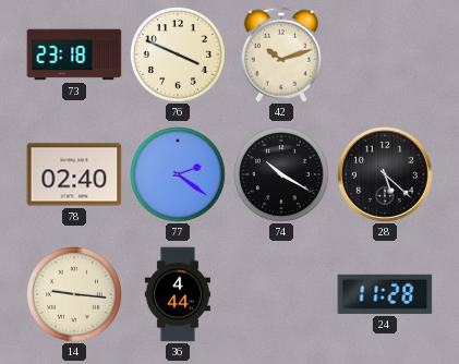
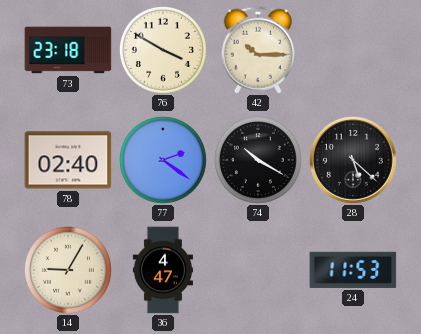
76: 3:49 -> 3:50 (163, 50)
42: 10:12 -> 10:15 (258, 50)
14: 9:16 -> 9:05 (68, 270)
36: 4:44 -> 4:47 (162, 270)
24: 11:28 -> 11:53 (353, 270)
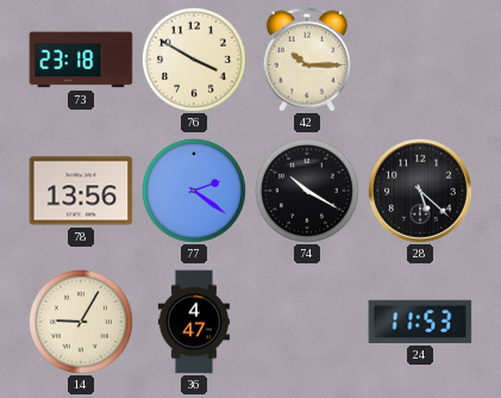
78: 02:40 -> 13:56 (81, 191)
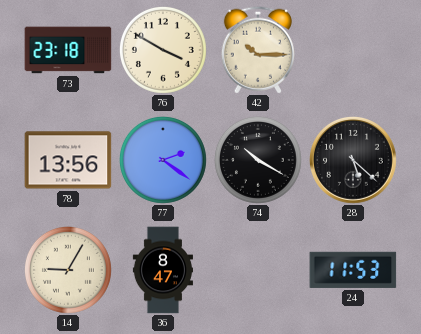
36: 4:47 -> 8:47 (162, 270)
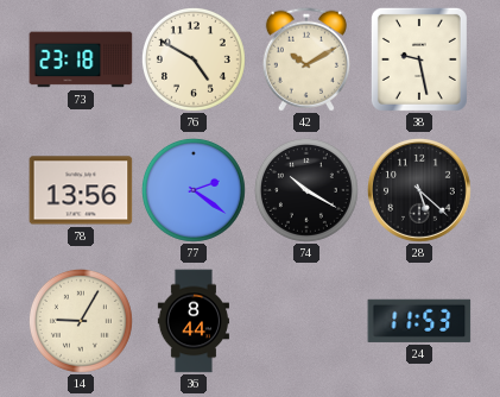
76: 3:50 -> 4:50 (194, 59)
42: 10:15 -> 10:10 (306, 59)
38: none -> 9:28 (419, 59)
36: 8:47 -> 8:44 (192, 321)
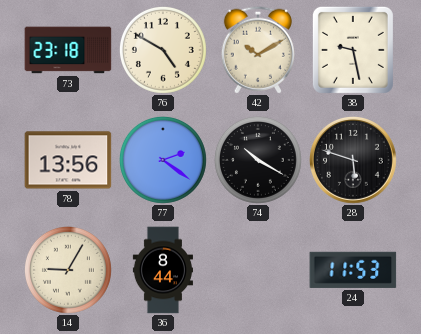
28: 5:22 -> 5:48 (353, 161)
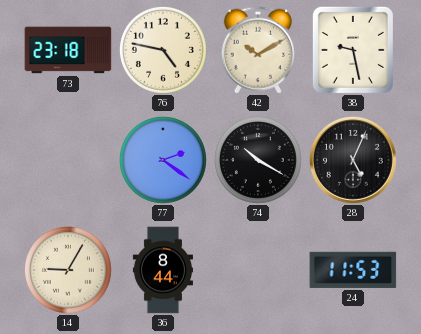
76: 4:50 -> 4:47 (163, 50)
78: 13:56 -> none (68, 160)
28: 5:48 -> 5:04 (353, 161)
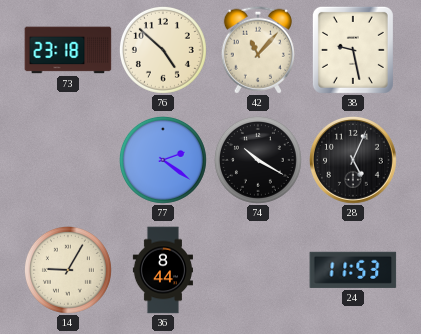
76: 4:47 -> 4:52 (163, 50)
42: 10:10 -> 11:07 (258, 50)
